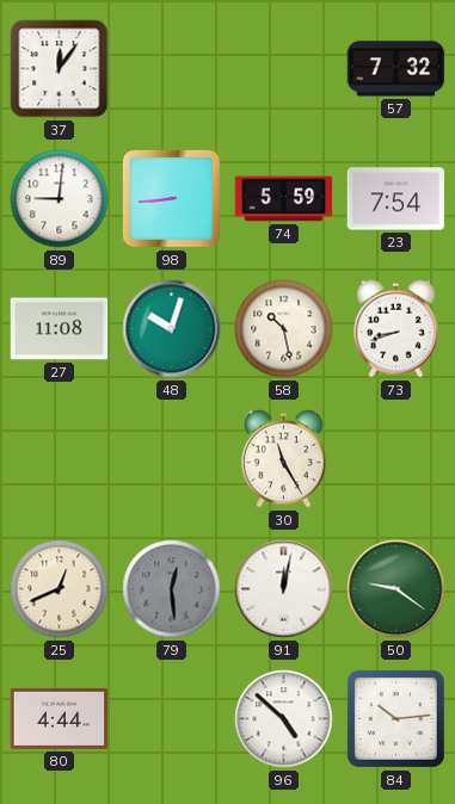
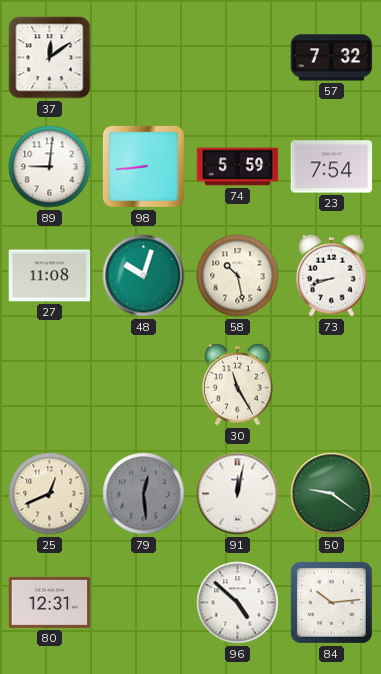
37: 12:06 -> 12:09 (50, 58)
80: 4:44 -> 12:31 (50, 602)
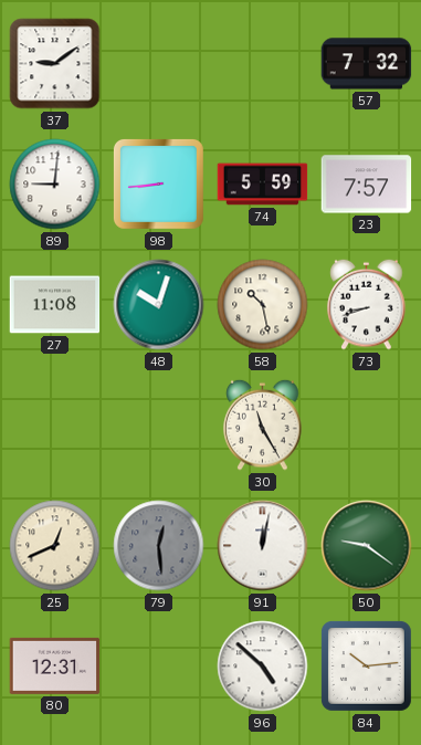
37: 12:09 -> 9:09 (55, 64)
23: 7:54 -> 7:57 (367, 185)
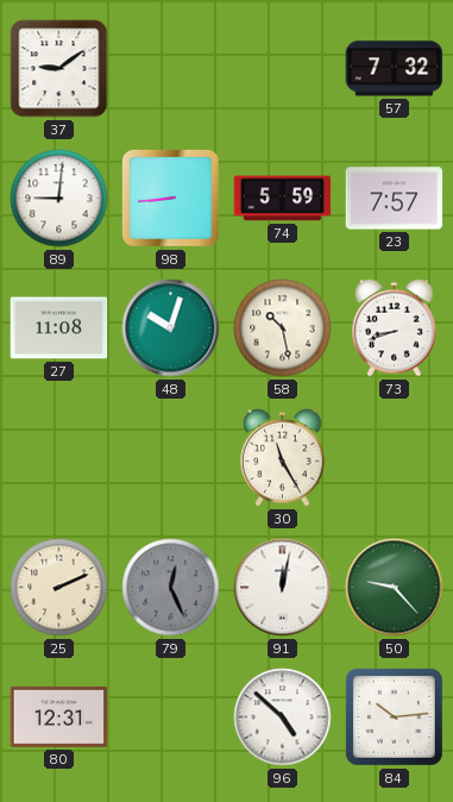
25: 12:41 -> 2:11 (59, 588)
79: 12:29 -> 12:26 (171, 588)
50: 9:21 -> 9:23 (395, 588)
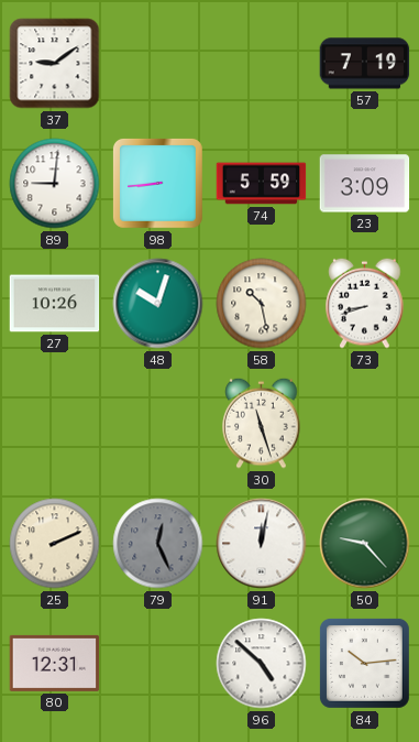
57: 7:32 -> 7:19 (365, 64)
23: 7:57 -> 3:09 (365, 184)
27: 11:08 -> 10:26 (55, 304)
30: 11:25 -> 11:27 (262, 423)
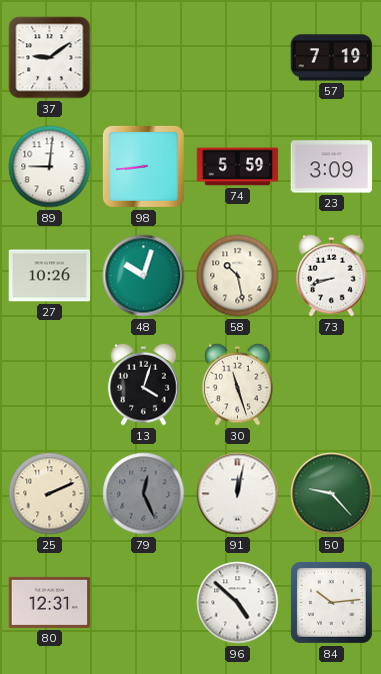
13: none -> 4:03 (144, 384)
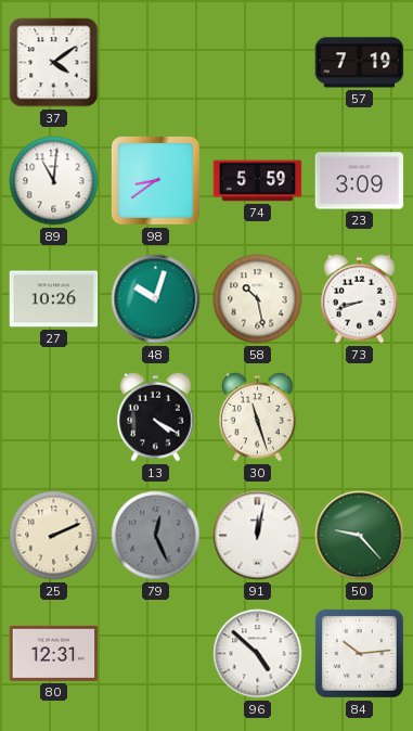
37: 9:09 -> 4:09 (54, 63)
89: 9:01 -> 11:01 (54, 181)
98: 8:44 -> 8:39 (156, 181)
13: 4:03 -> 4:20 (156, 416)
